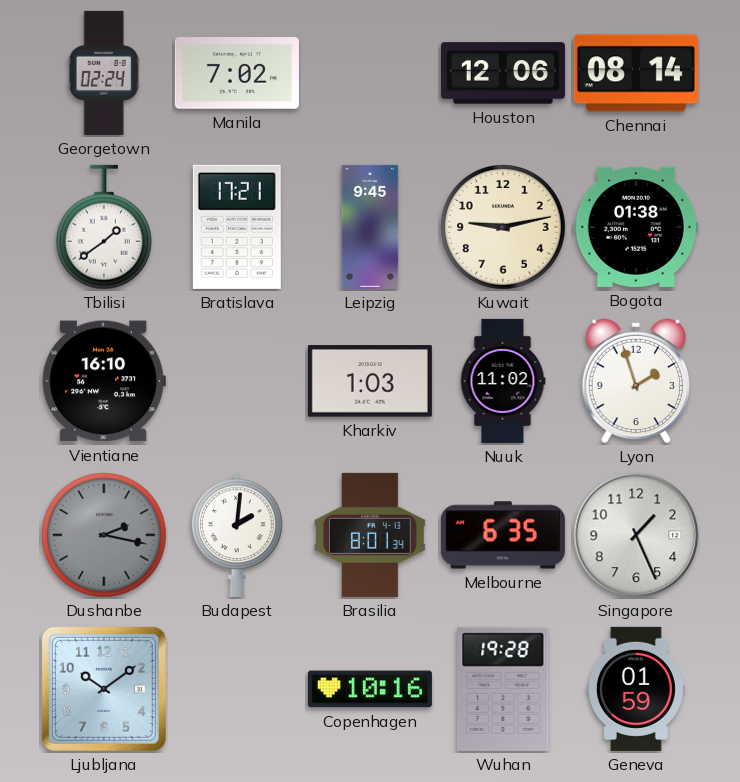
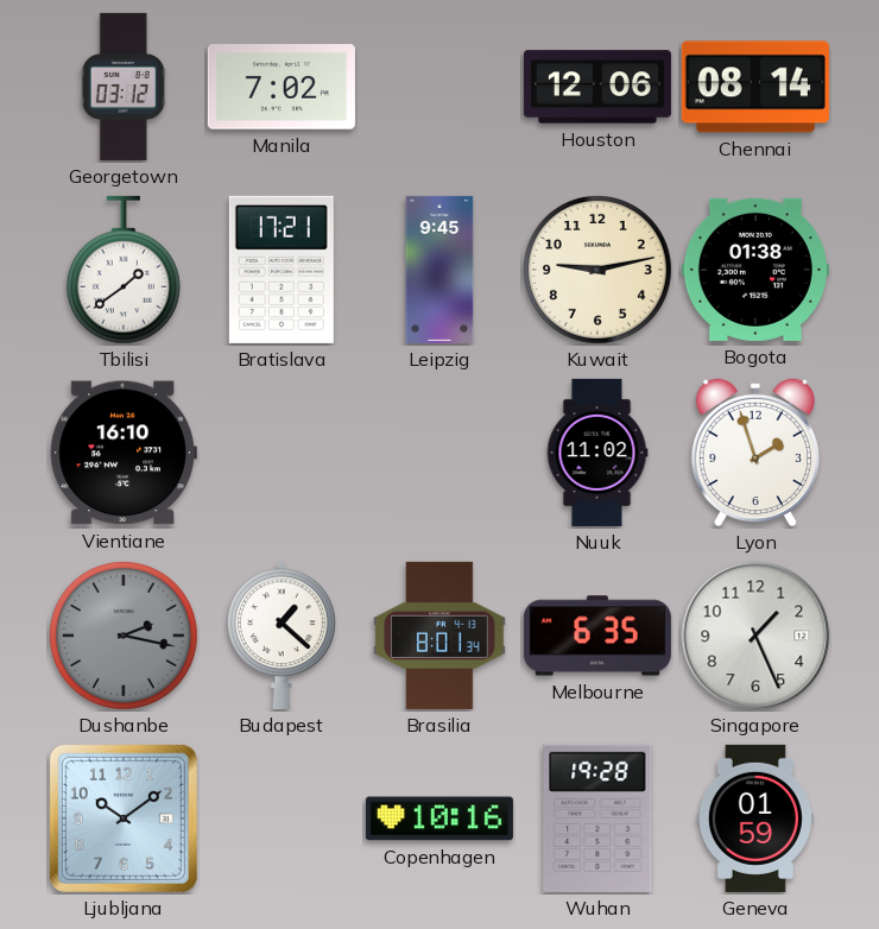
Georgetown: 02:24 -> 03:12 (124, 87)
Kharkiv: 1:03 -> none (370, 381)
Budapest: 2:01 -> 1:22 (282, 636)
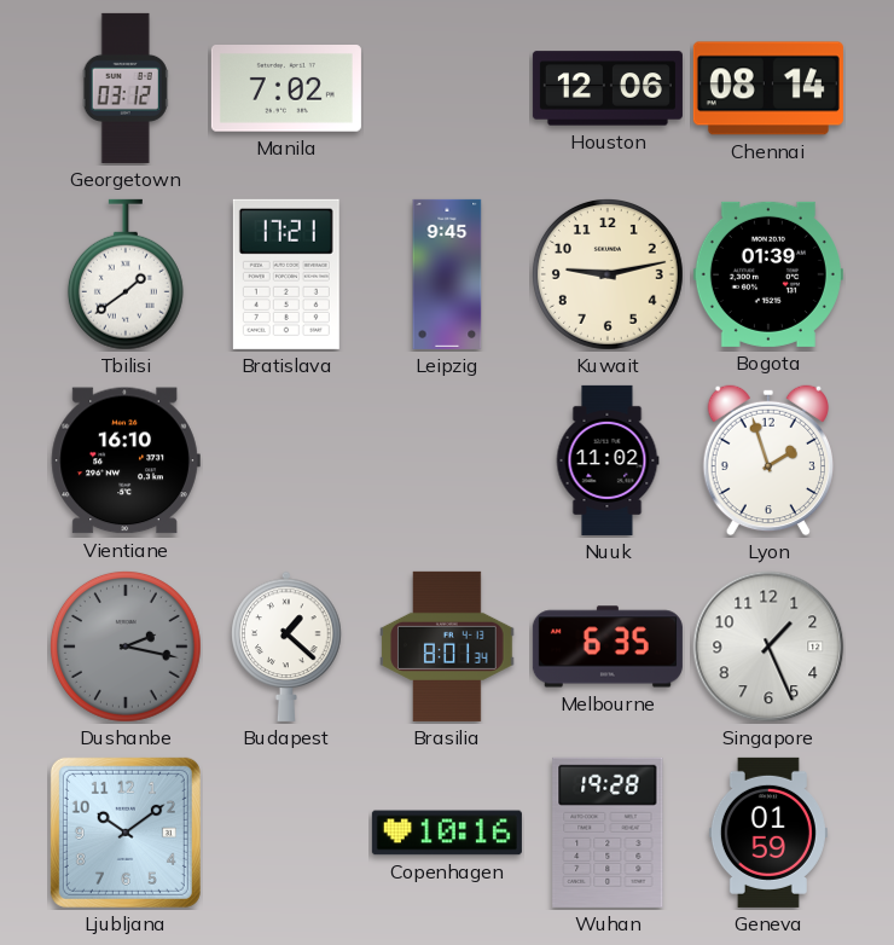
Bogota: 01:38 -> 01:39 (768, 274)
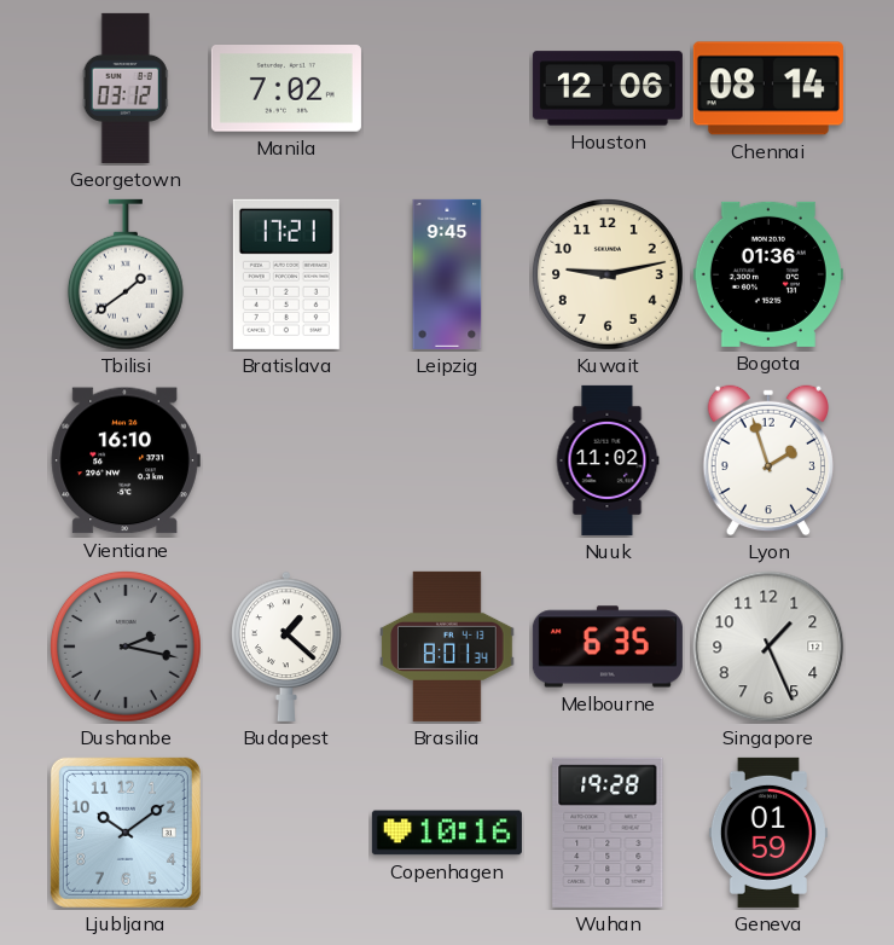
Bogota: 01:39 -> 01:36 (768, 274)
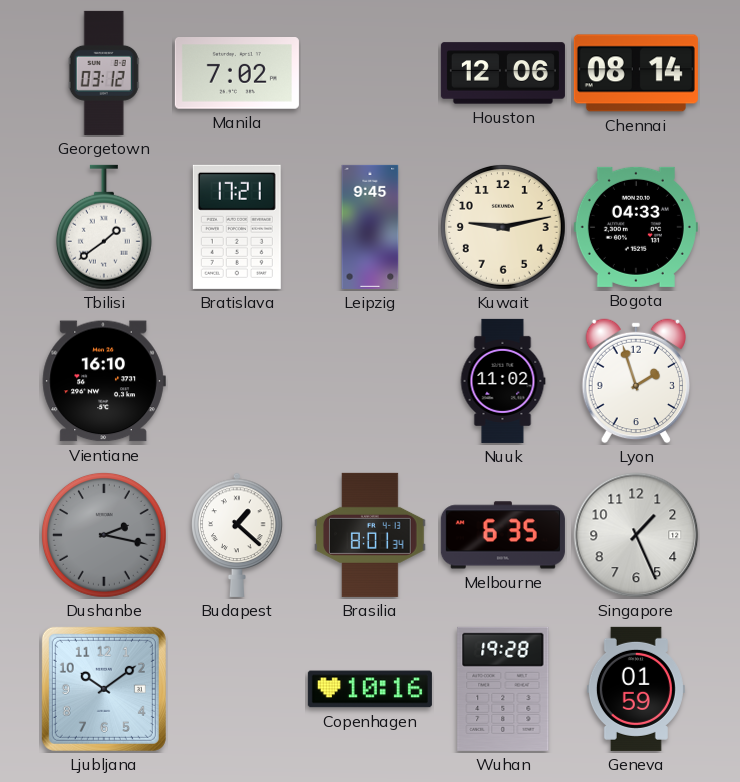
Bogota: 01:36 -> 04:33 (636, 227)
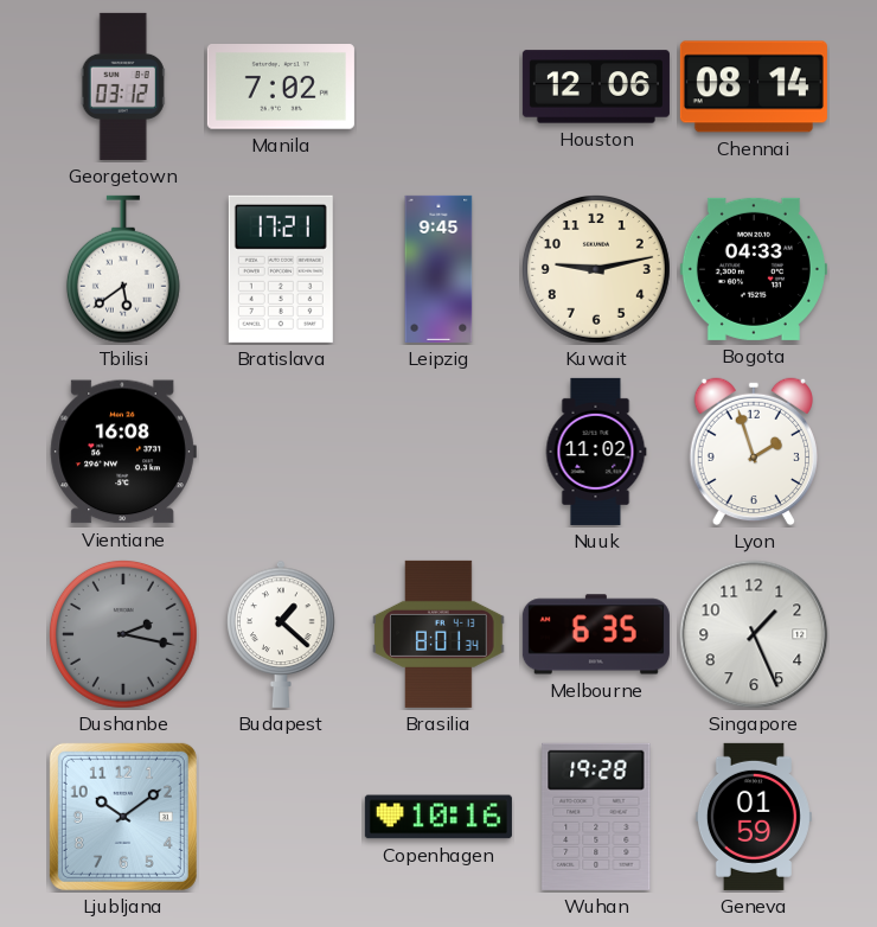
Tbilisi: 1:39 -> 5:39 (123, 269)
Vientiane: 16:10 -> 16:08 (123, 452)
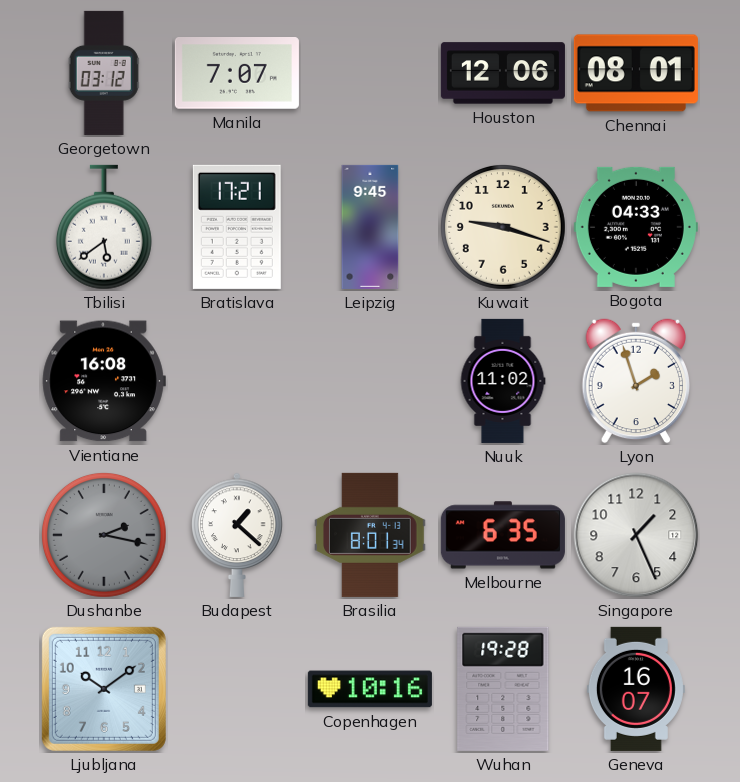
Manila: 7:02 -> 7:07 (237, 74)
Chennai: 08:14 -> 08:01 (636, 73)
Kuwait: 9:13 -> 9:18 (503, 227)
Geneva: 01:59 -> 16:07 (636, 689)
